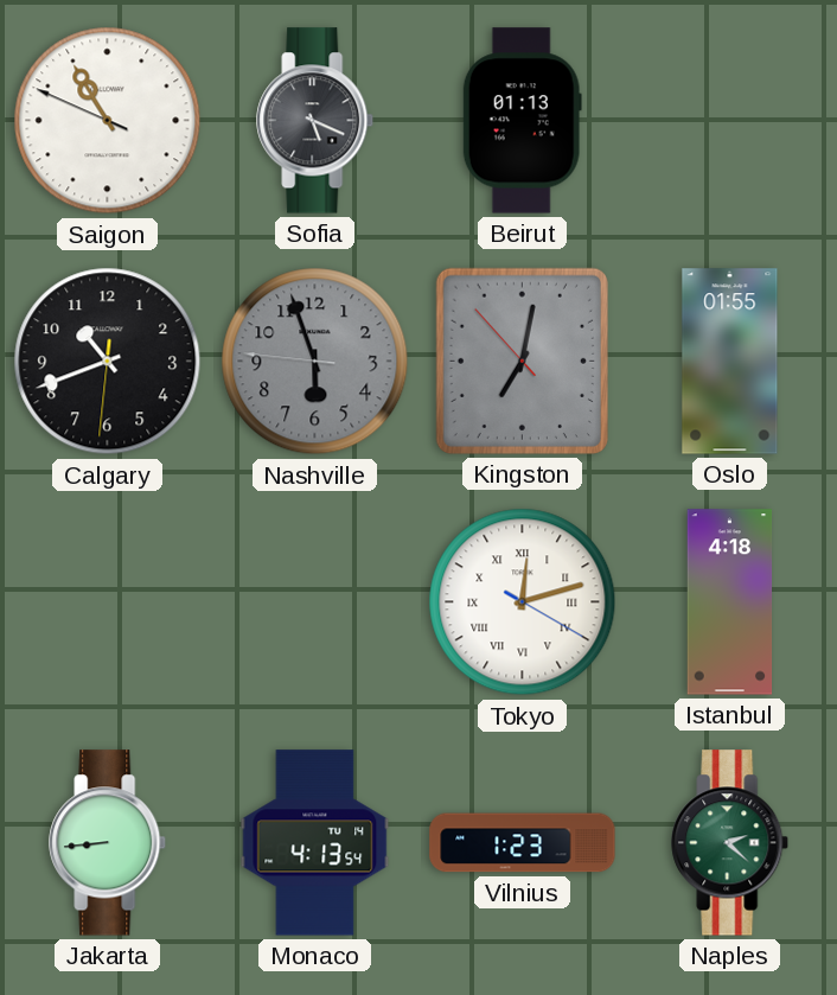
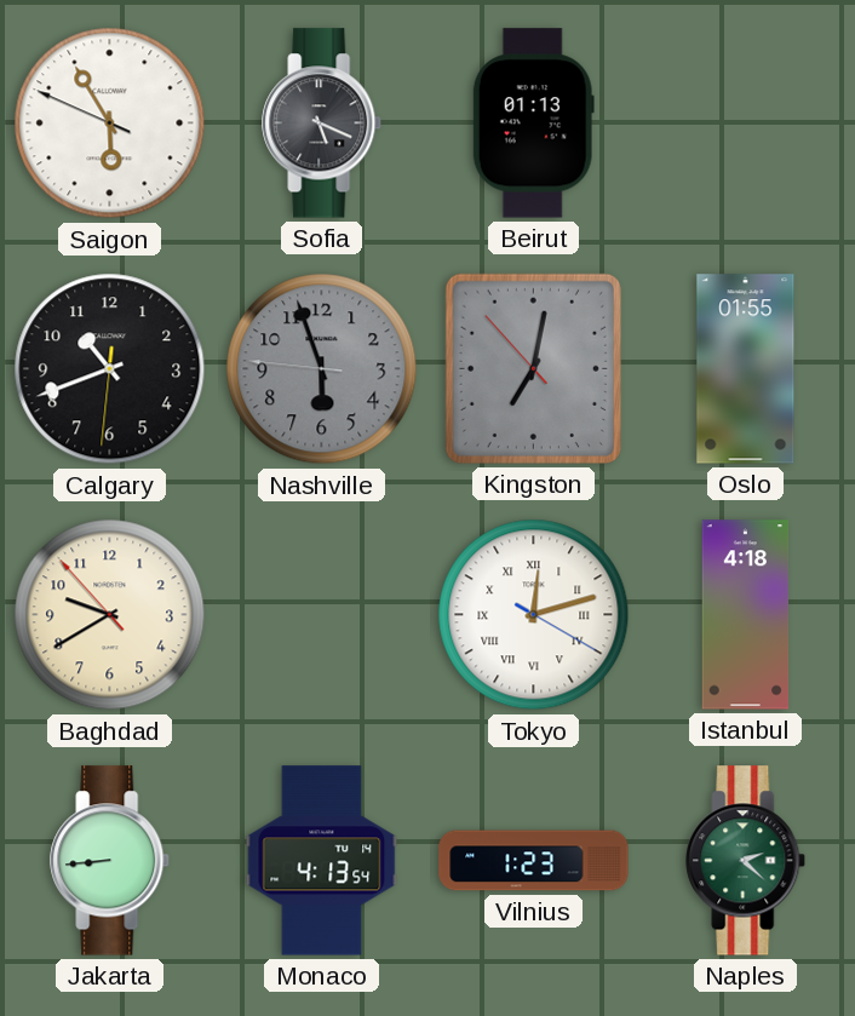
Saigon: 10:54 -> 5:54 (110, 124)
Baghdad: none -> 9:39 (110, 615)
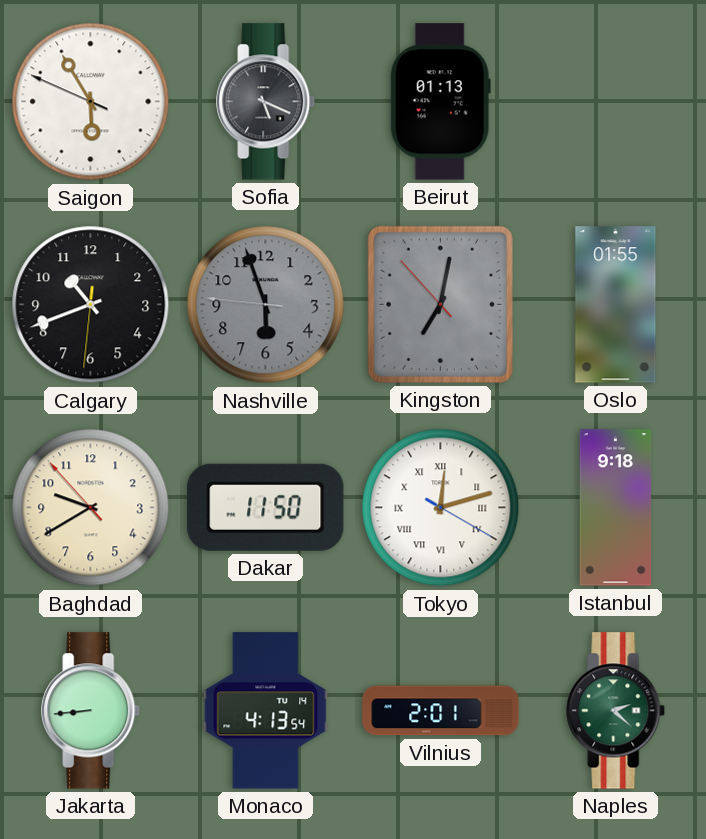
Dakar: none -> 11:50 (266, 507)
Istanbul: 4:18 -> 9:18 (616, 508)
Vilnius: 1:23 -> 2:01 (441, 711)
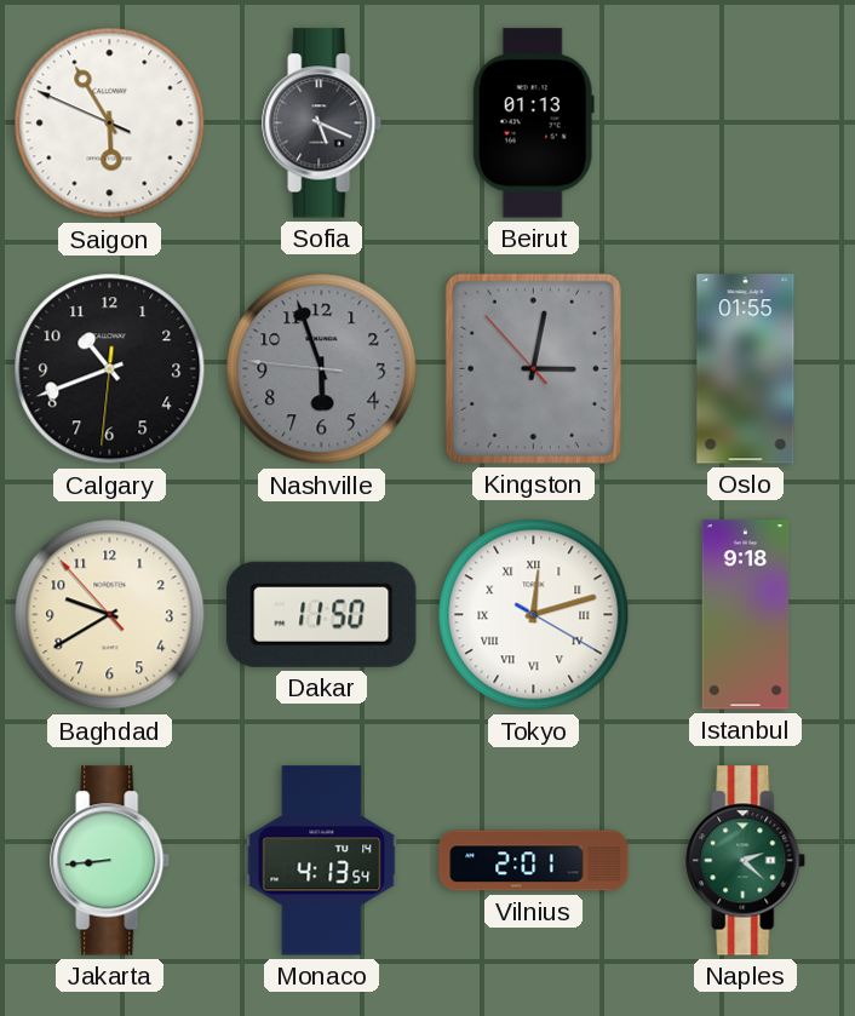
Kingston: 7:01 -> 3:01 (533, 368)
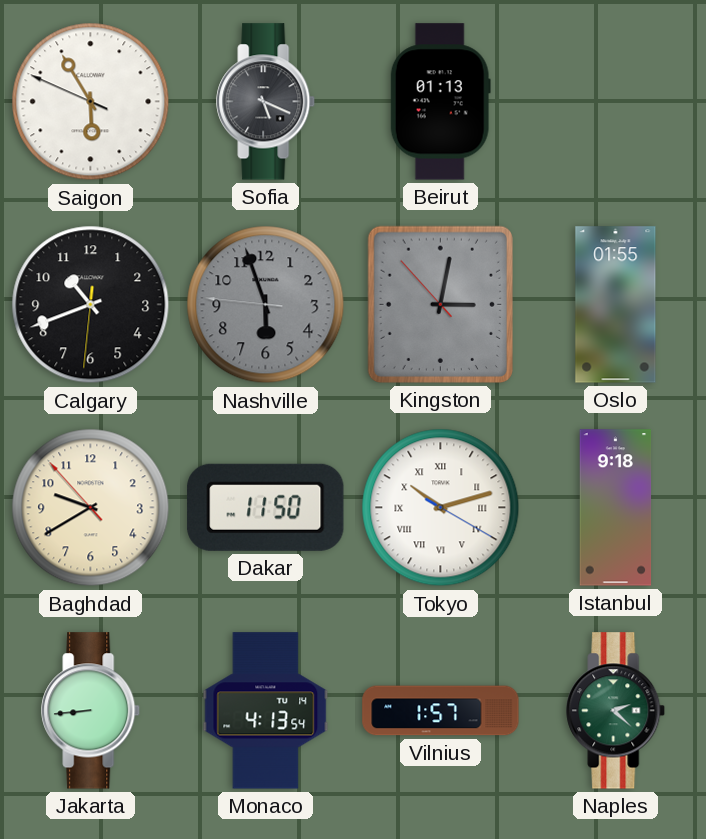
Tokyo: 12:12 -> 10:12 (441, 508)
Vilnius: 2:01 -> 1:57 (441, 711)
